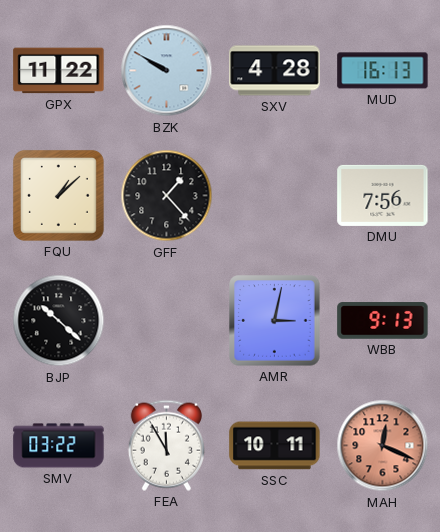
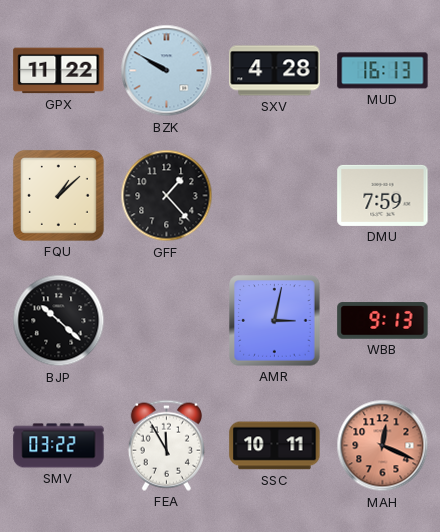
DMU: 7:56 -> 7:59 (383, 195)
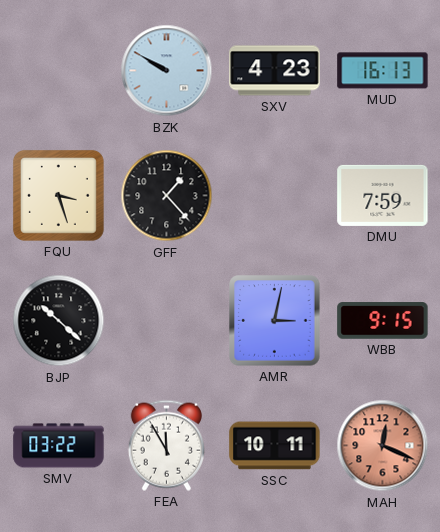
GPX: 11:22 -> none (59, 71)
SXV: 4:28 -> 4:23 (275, 71)
FQU: 1:08 -> 3:27 (58, 195)
WBB: 9:13 -> 9:15 (383, 321)
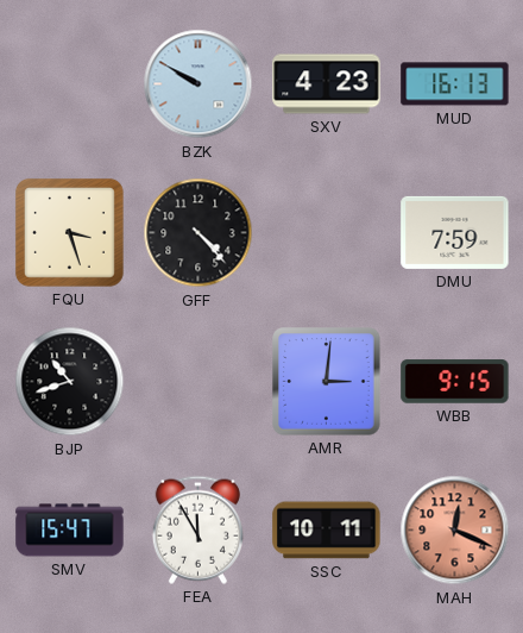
GFF: 1:23 -> 4:23 (199, 233)
BJP: 10:22 -> 10:42 (70, 382)
AMR: 3:02 -> 3:01 (327, 382)
SMV: 03:22 -> 15:47 (70, 531)
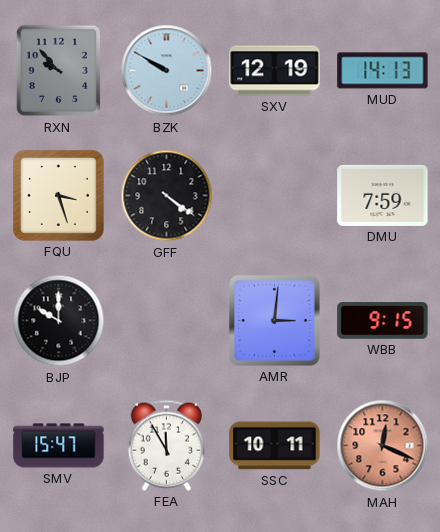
RXN: none -> 9:53 (59, 71)
SXV: 4:23 -> 12:19 (275, 71)
MUD: 16:13 -> 14:13 (383, 71)
GFF: 4:23 -> 4:21 (167, 196)
BJP: 10:42 -> 10:00 (59, 321)
